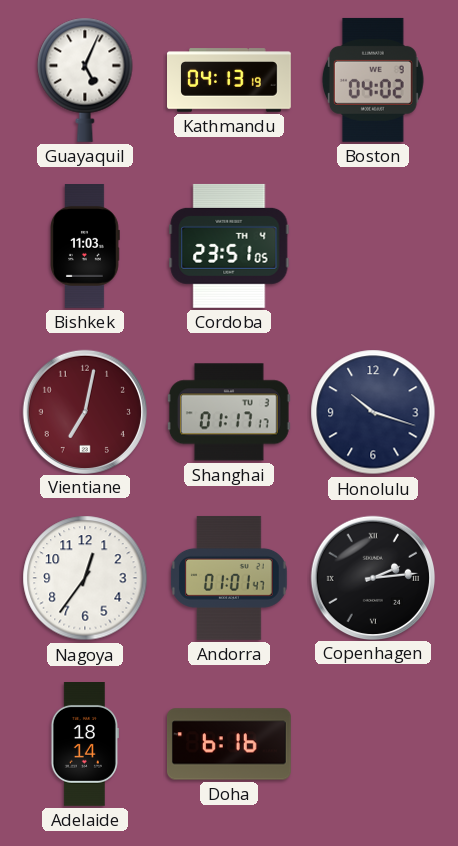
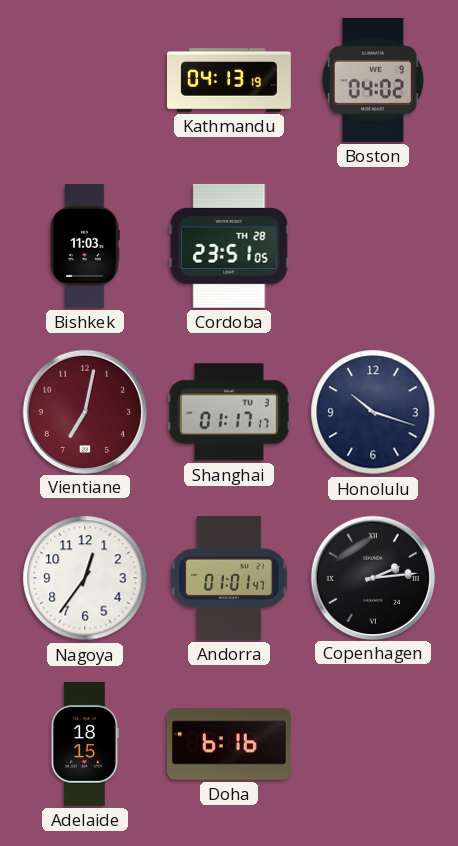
Guayaquil: 5:04 -> none (85, 80)
Cordoba date: TH 4 -> TH 28 (229, 246)
Adelaide: 18:14 -> 18:15 (85, 745)
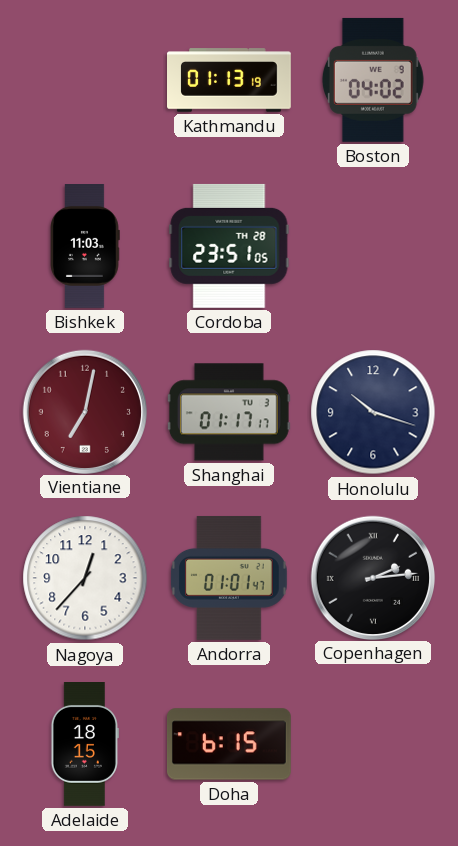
Kathmandu: 04:13 -> 01:13 (230, 80)
Nagoya: 12:36 -> 12:37 (85, 578)
Doha: 6:16 -> 6:15 (230, 744)
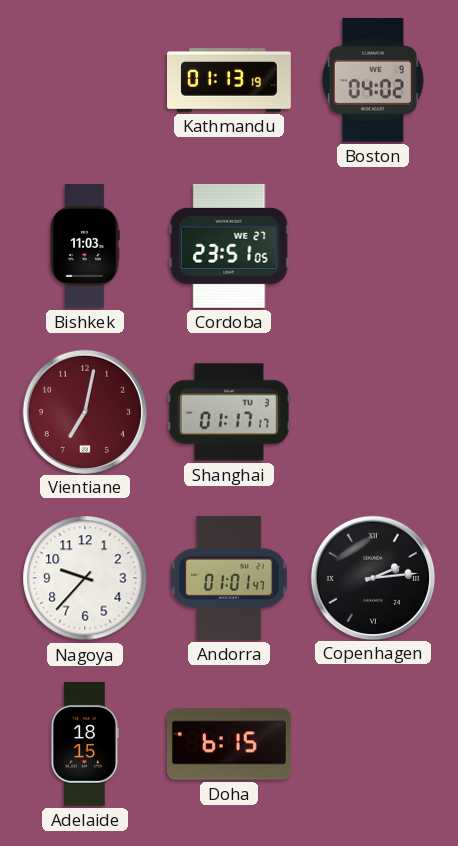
Cordoba date: TH 28 -> WE 27 (229, 246)
Honolulu: 10:18 -> none (373, 412)
Nagoya: 12:37 -> 9:37 (85, 578)
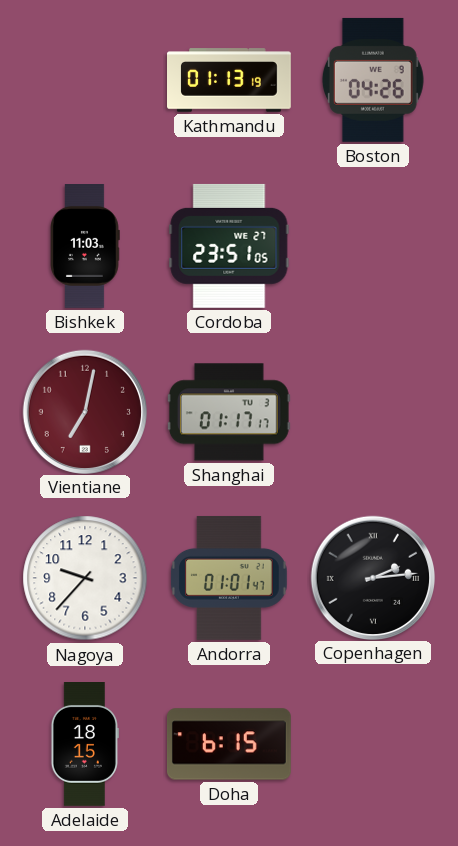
Boston: 04:02 -> 04:26 (373, 80)
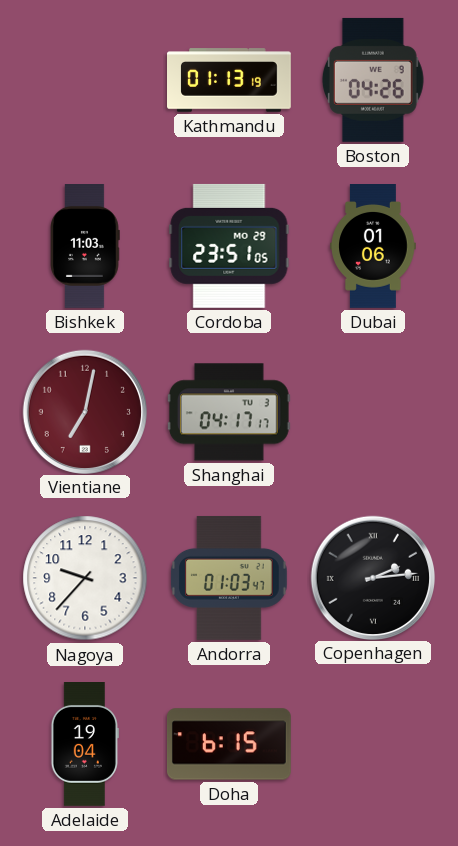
Cordoba date: WE 27 -> MO 29 (229, 246)
Dubai: none -> 01:06 (373, 247)
Shanghai: 01:17 -> 04:17 (229, 412)
Andorra: 01:01 -> 01:03 (229, 578)
Adelaide: 18:15 -> 19:04 (85, 745)
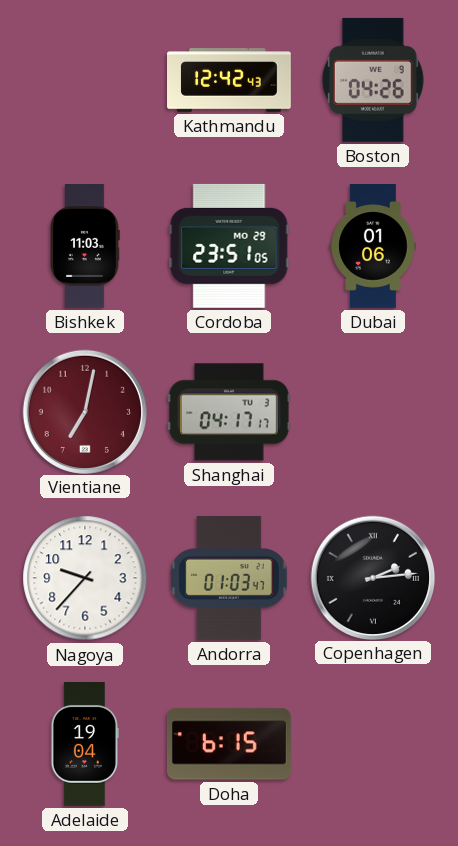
Kathmandu: 01:13 -> 12:42 (230, 80)
